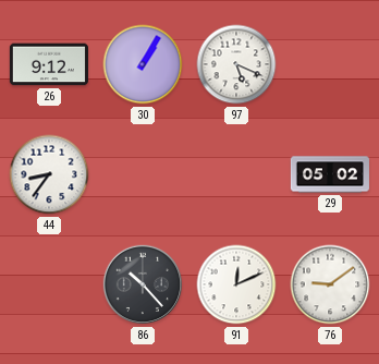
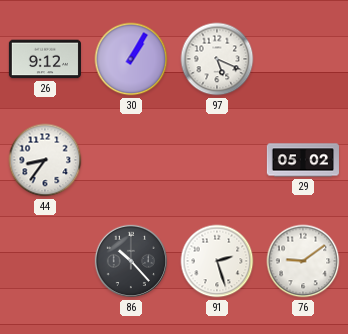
91: 12:11 -> 2:27 (217, 261)
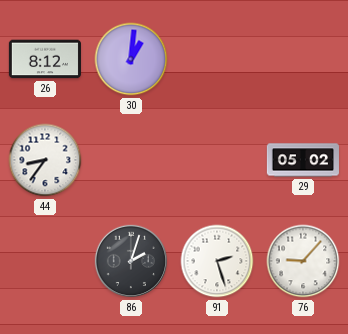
26: 9:12 -> 8:12 (45, 59)
30: 1:05 -> 1:01 (131, 59)
97: 5:19 -> none (217, 59)
86: 10:23 -> 2:03 (131, 261)
76: 9:09 -> 9:07 (303, 261)
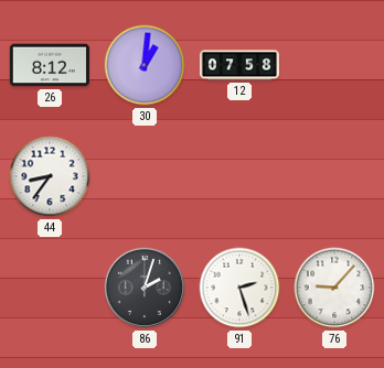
12: none -> 07:58 (239, 65)
29: 05:02 -> none (303, 160)
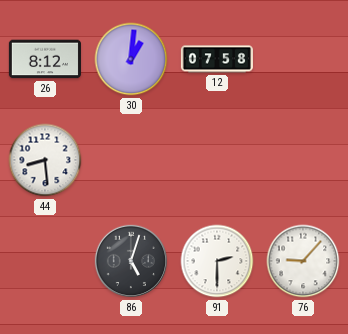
44: 8:36 -> 8:29 (45, 160)
86: 2:03 -> 5:03 (131, 261)
91: 2:27 -> 2:30 (217, 261)
